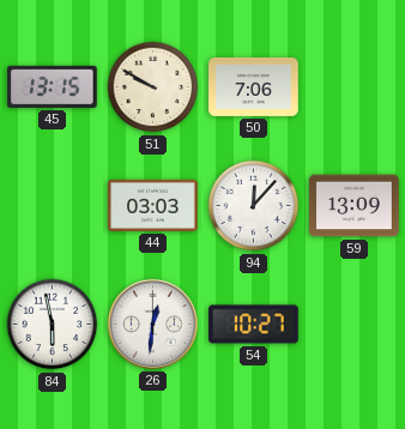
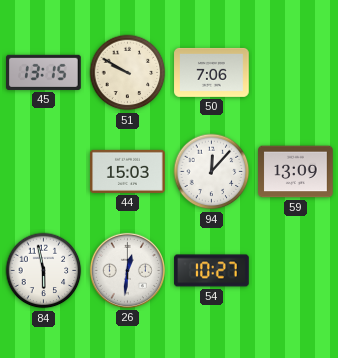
44: 03:03 -> 15:03 (128, 171)
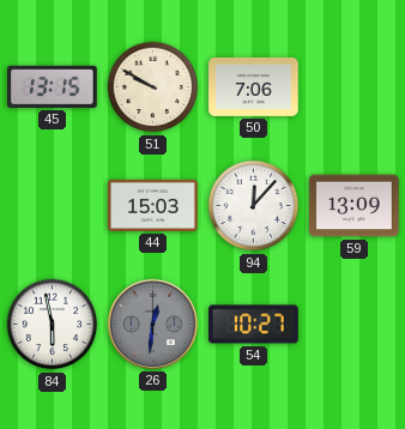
26 dial: white -> grey (152, 324)
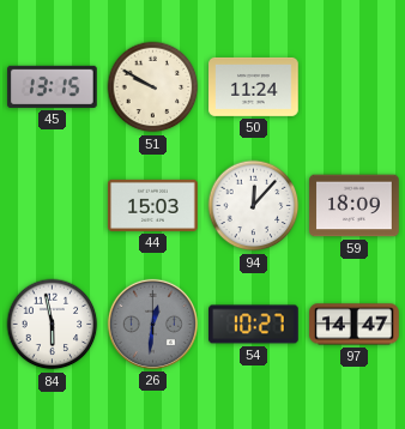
50: 7:06 -> 11:24 (254, 86)
59: 13:09 -> 18:09 (355, 206)
97: none -> 14:47 (355, 325)
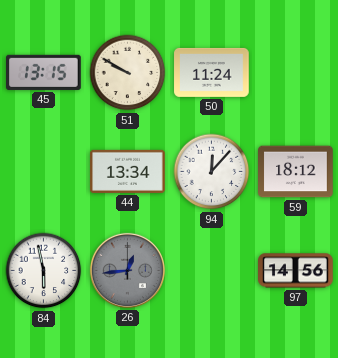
44: 15:03 -> 13:34 (128, 171)
59: 18:09 -> 18:12 (296, 172)
26: 12:31 -> 12:44 (127, 270)
54: 10:27 -> none (254, 325)
97: 14:47 -> 14:56 (296, 271)
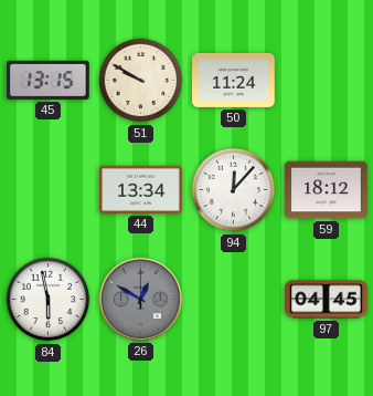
26: 12:44 -> 12:50 (140, 299)
97: 14:56 -> 04:45 (327, 300)
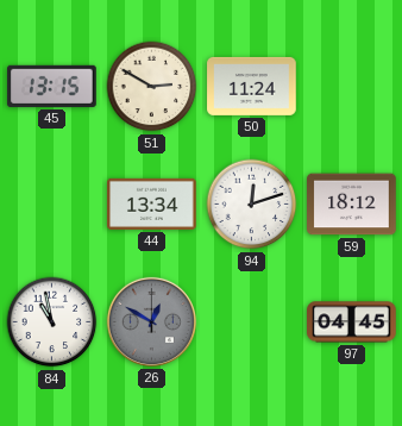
51: 9:50 -> 2:50 (152, 87)
94: 12:07 -> 12:12 (252, 205)
84: 5:58 -> 10:58 (52, 322)
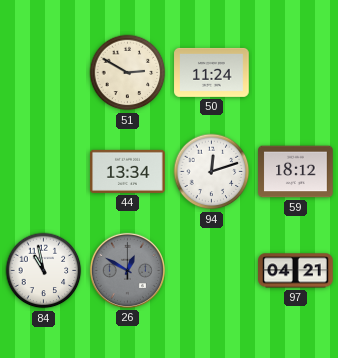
45: 13:15 -> none (52, 86)
97: 04:45 -> 04:21 (296, 271)
